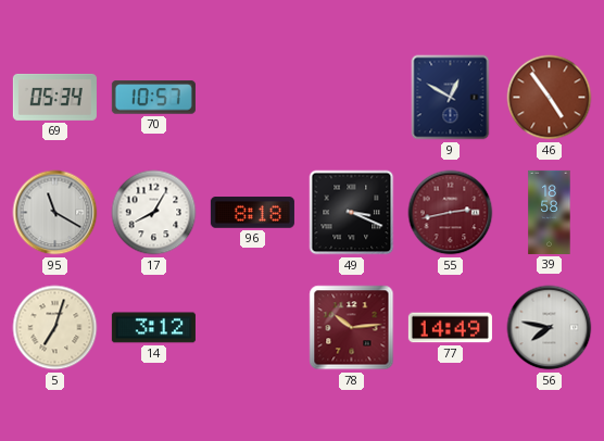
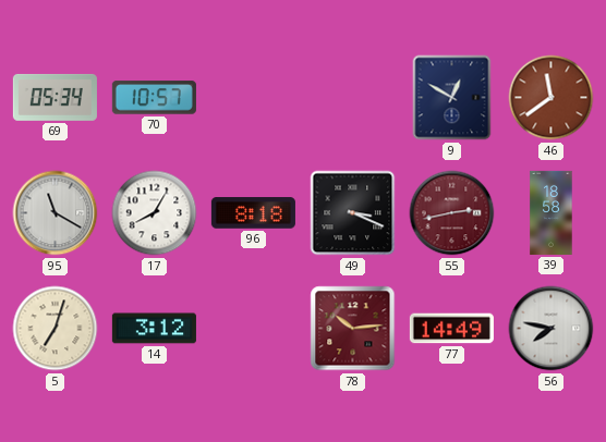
46: 4:54 -> 11:39 (552, 98)
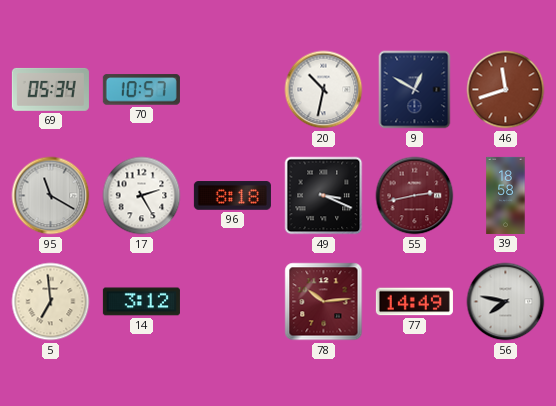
20: none -> 10:32 (324, 90)
46: 11:39 -> 11:42 (506, 90)
17: 8:05 -> 2:25 (142, 196)
5: 7:03 -> 6:59 (51, 302)
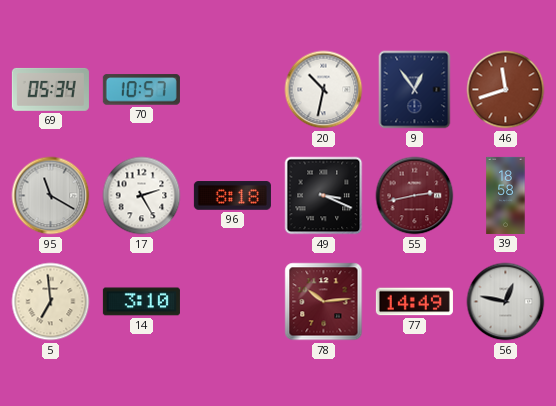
9: 12:50 -> 12:54 (415, 90)
14: 3:12 -> 3:10 (141, 302)
56: 7:47 -> 12:47 (506, 302)
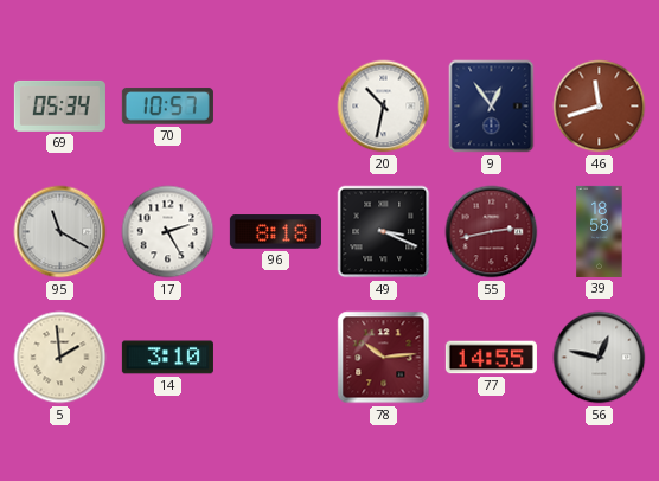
5: 6:59 -> 1:59 (60, 358)
77: 14:49 -> 14:55 (491, 358)
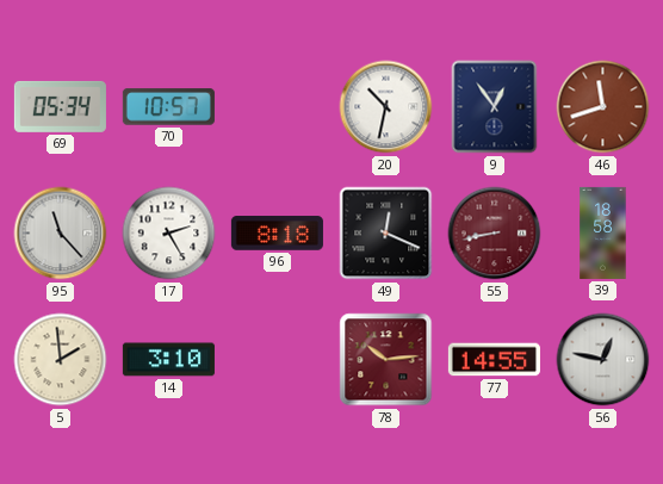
95: 11:20 -> 11:23 (61, 234)
49: 3:19 -> 12:19 (386, 234)
55: 2:43 -> 8:43 (495, 234)
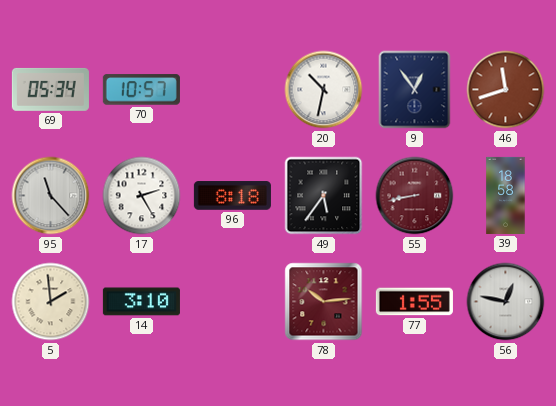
49: 12:19 -> 5:36 (324, 196)
77: 14:55 -> 1:55 (414, 302)
